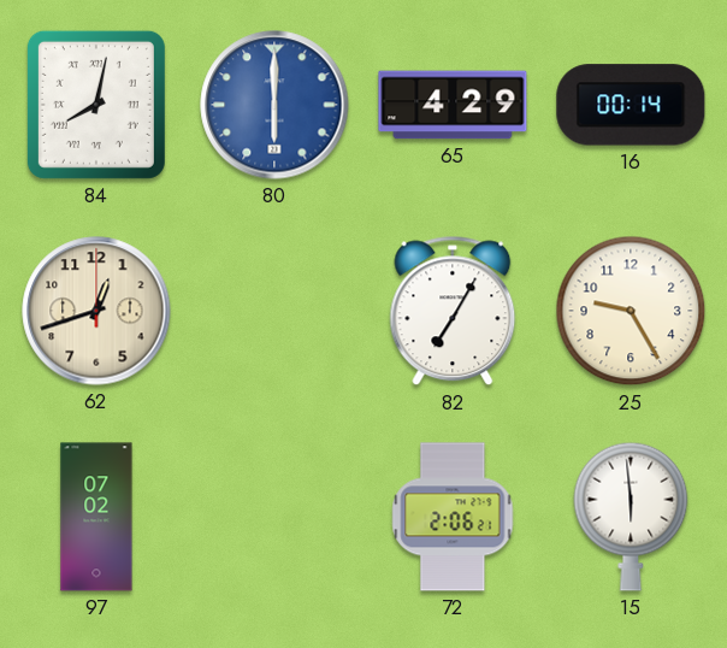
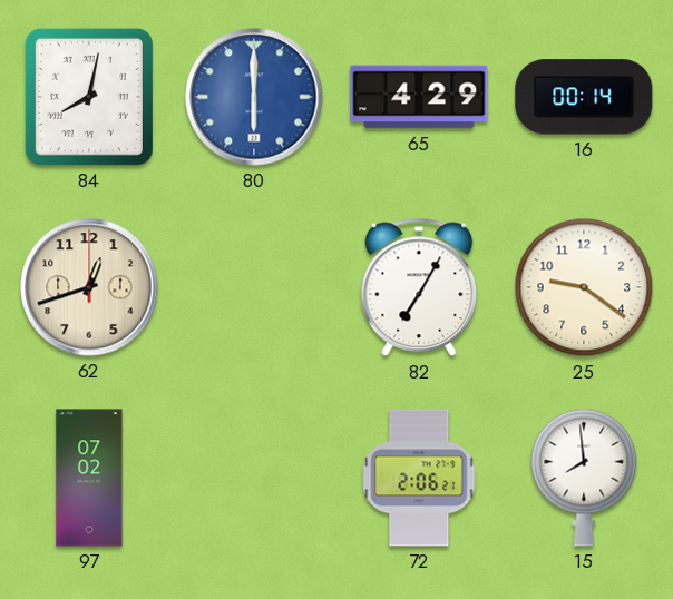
25: 9:25 -> 9:21 (584, 287)
15: 5:59 -> 7:59 (584, 478)
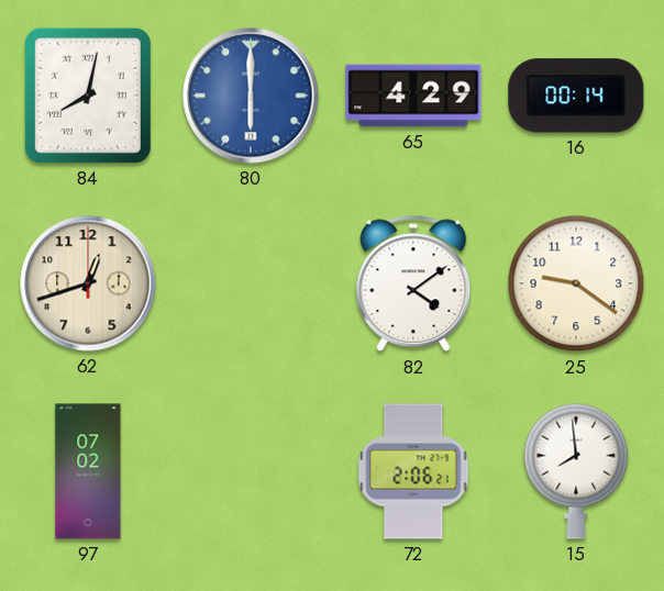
82: 7:05 -> 4:09 (413, 283)
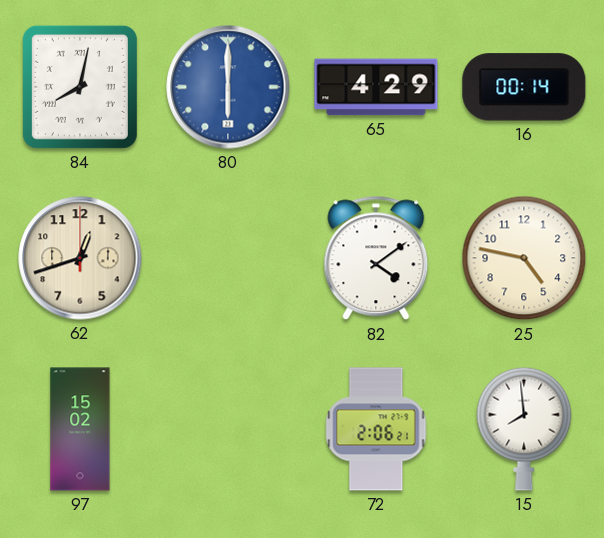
25: 9:21 -> 4:47 (524, 258)
97: 07:02 -> 15:02 (80, 429)
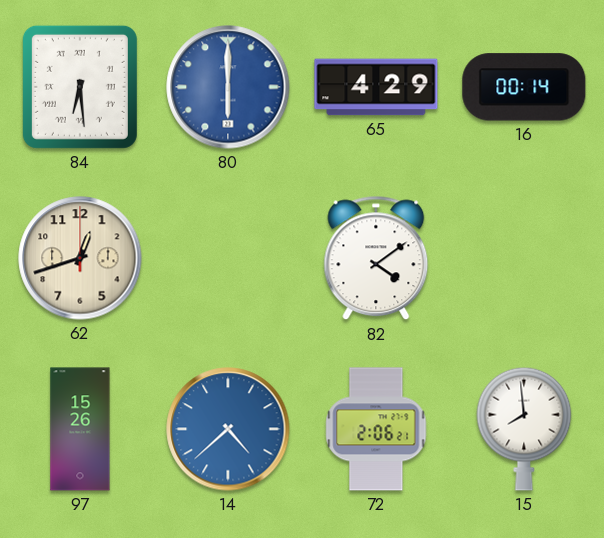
84: 8:02 -> 6:29 (80, 87)
25: 4:47 -> none (524, 258)
97: 15:02 -> 15:26 (80, 429)
14: none -> 4:38 (228, 429)
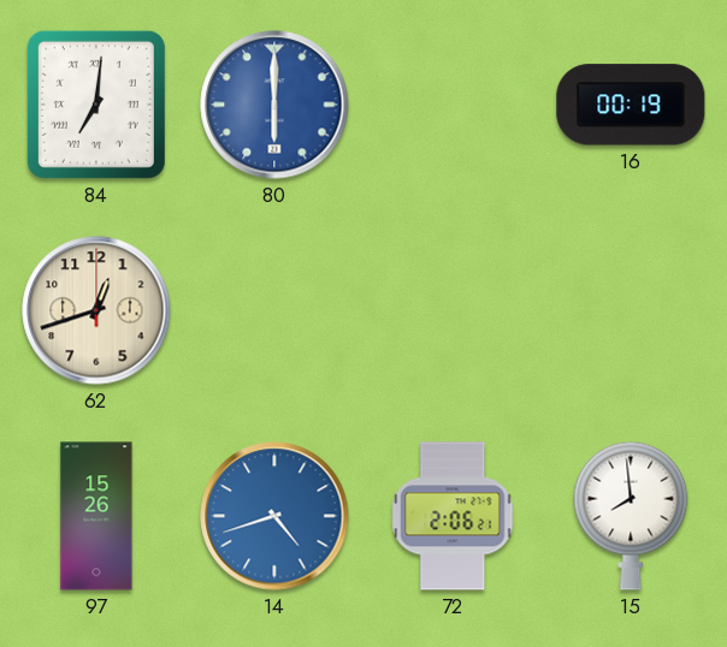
84: 6:29 -> 7:01 (96, 105)
65: 4:29 -> none (376, 87)
16: 00:14 -> 00:19 (631, 105)
82: 4:09 -> none (376, 258)
14: 4:38 -> 4:42 (274, 516)
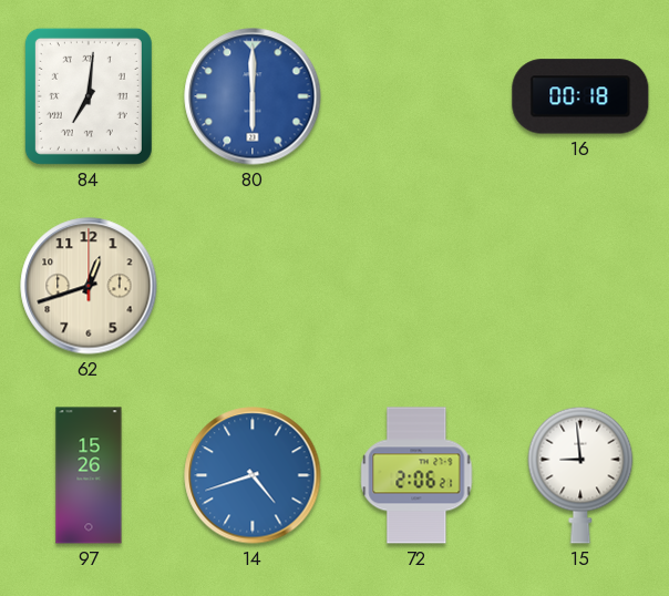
16: 00:19 -> 00:18 (580, 96)
15: 7:59 -> 8:59 (580, 475)
